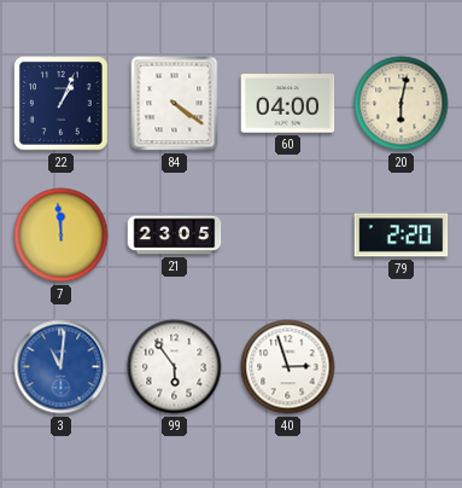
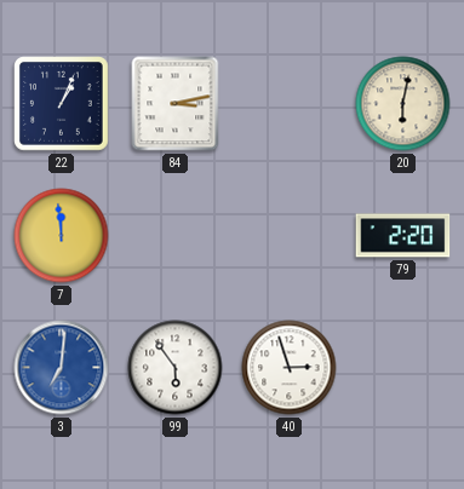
84: 4:21 -> 3:13 (176, 104)
60: 04:00 -> none (288, 104)
21: 23:05 -> none (175, 236)
3: 11:01 -> 7:01 (62, 368)
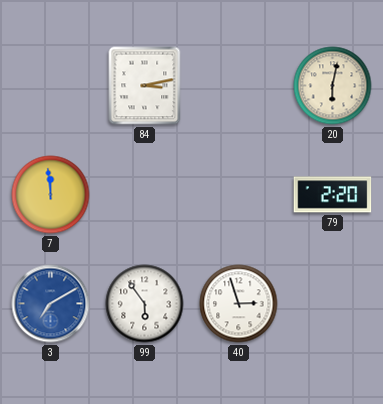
22: 1:04 -> none (62, 104)
3: 7:01 -> 7:10 (51, 304)
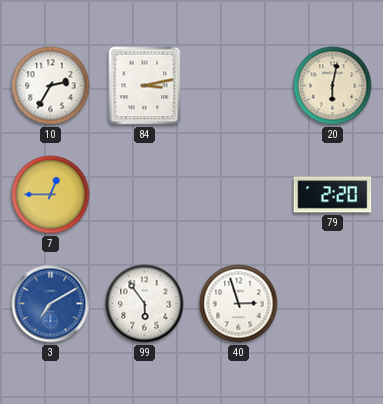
10: none -> 2:35 (51, 86)
7: 11:59 -> 12:45 (51, 195)
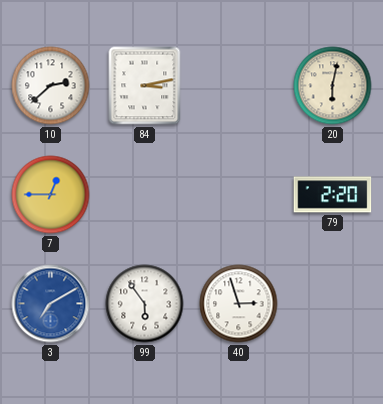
10: 2:35 -> 2:38 (51, 86)
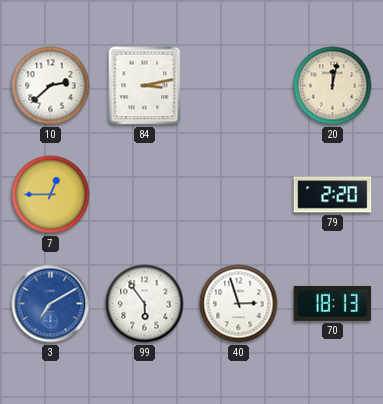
20: 6:02 -> 12:02 (333, 86)
70: none -> 18:13 (333, 303)
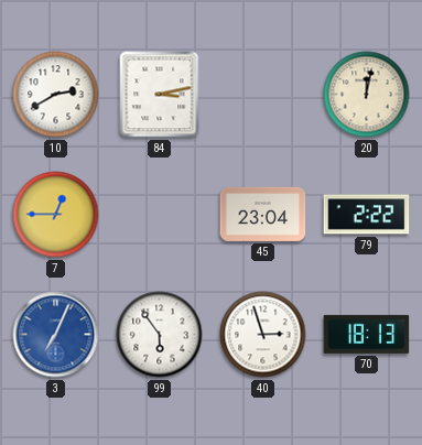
10: 2:38 -> 2:40 (56, 95)
45: none -> 23:04 (263, 214)
79: 2:20 -> 2:22 (367, 215)
3: 7:10 -> 7:04 (56, 335)
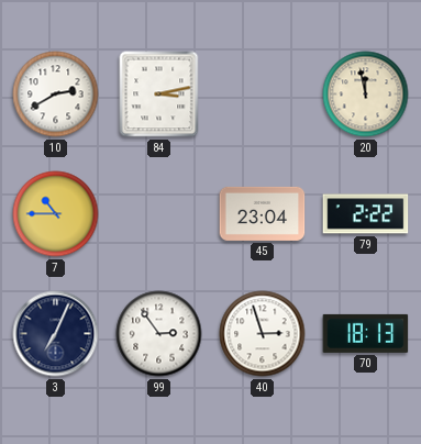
20: 12:02 -> 11:58 (366, 95)
7: 12:45 -> 10:45 (56, 214)
3 dial: blue -> navy (56, 334)
99: 5:54 -> 2:54 (159, 334)
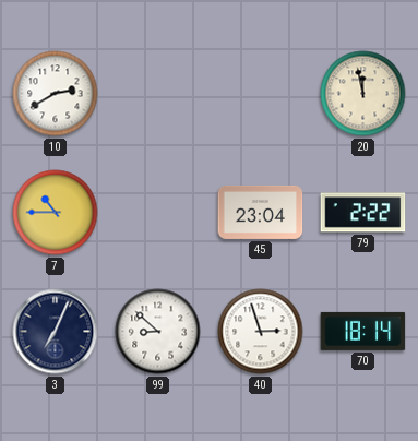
84: 3:13 -> none (159, 95)
99: 2:54 -> 8:52 (158, 332)
70: 18:13 -> 18:14 (363, 331)
